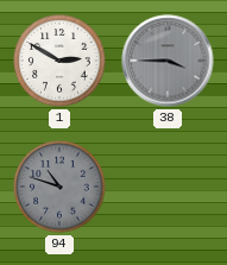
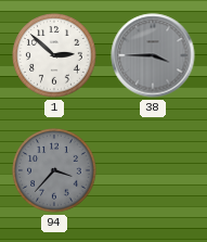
1: 2:50 -> 2:52 (54, 55)
94: 10:48 -> 3:37 (54, 170)
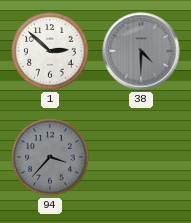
38: 3:45 -> 4:30 (141, 51)
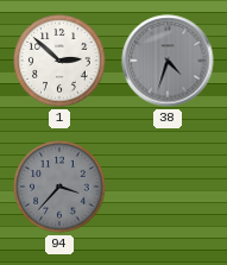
38: 4:30 -> 4:33 (168, 61)
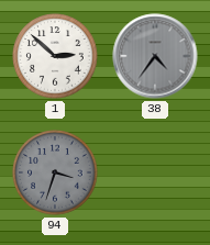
38: 4:33 -> 4:36 (155, 56)
94: 3:37 -> 3:33 (55, 172)
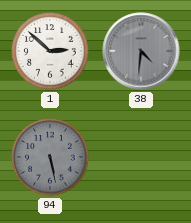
38: 4:36 -> 4:31 (141, 51)
94: 3:33 -> 5:28 (50, 157)
